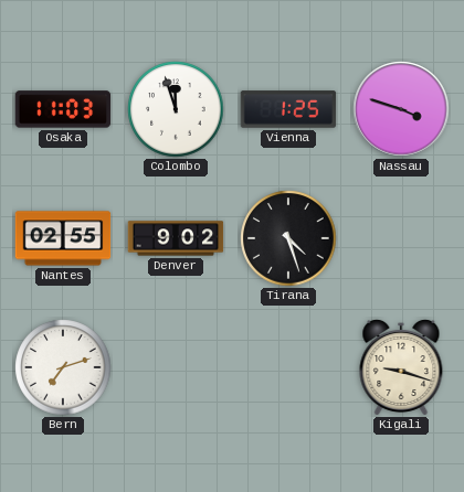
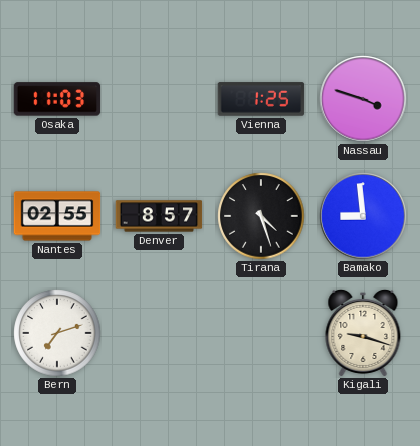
Colombo: 11:57 -> none (176, 109)
Denver: 9:02 -> 8:57 (159, 216)
Bamako: none -> 8:59 (363, 216)
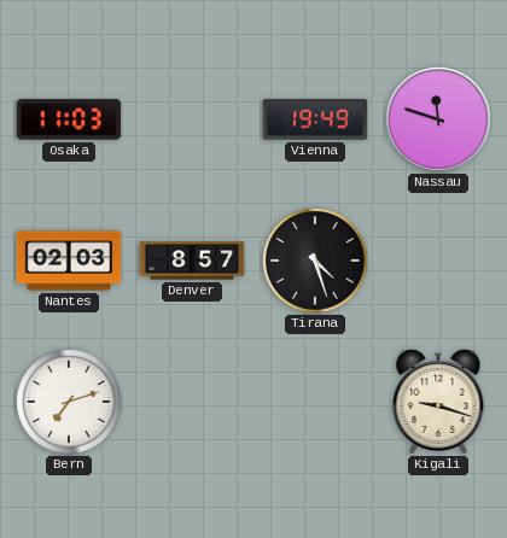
Vienna: 1:25 -> 19:49 (315, 119)
Nassau: 3:48 -> 11:48 (438, 119)
Nantes: 02:55 -> 02:03 (69, 261)
Bamako: 8:59 -> none (363, 216)
